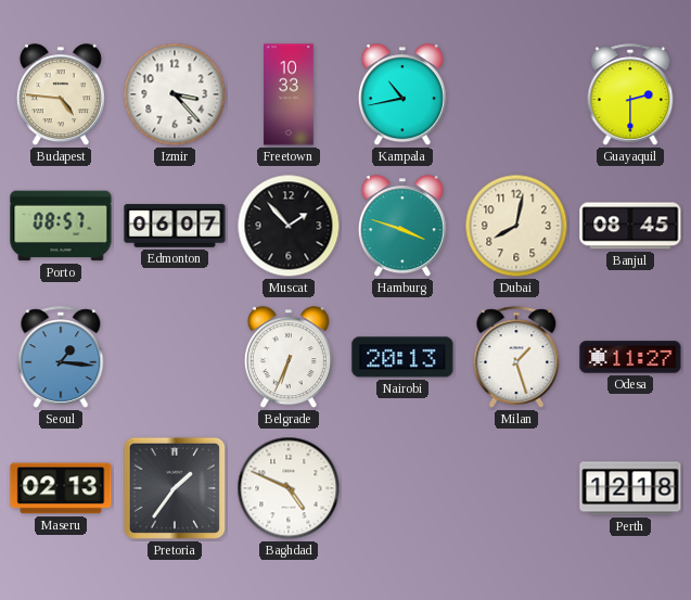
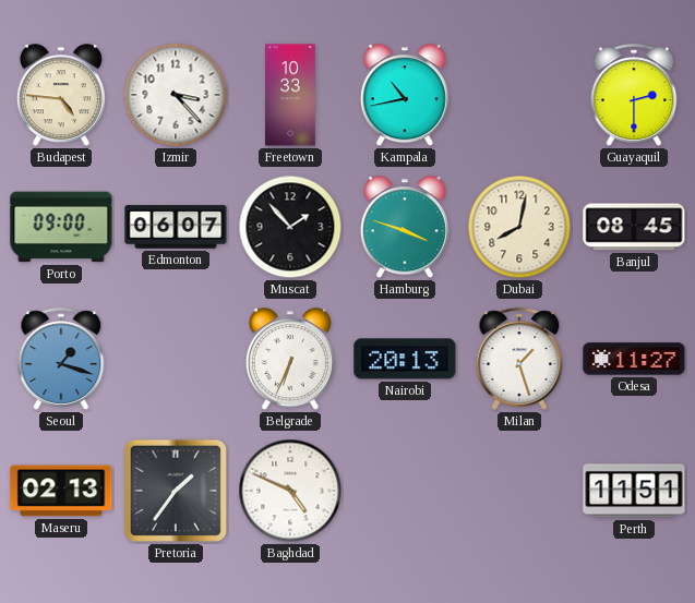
Porto: 08:57 -> 09:00 (61, 227)
Seoul: 1:16 -> 1:18 (61, 359)
Perth: 12:18 -> 11:51 (634, 491)
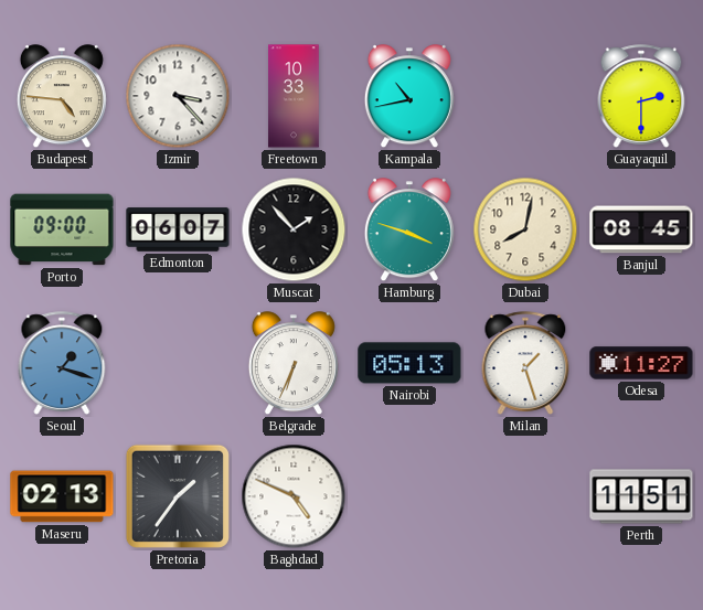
Nairobi: 20:13 -> 05:13 (409, 363)
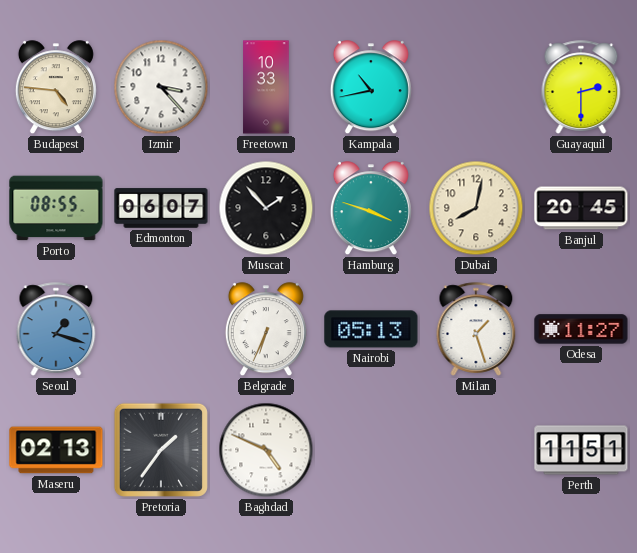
Porto: 09:00 -> 08:55 (56, 208)
Banjul: 08:45 -> 20:45 (581, 208)
